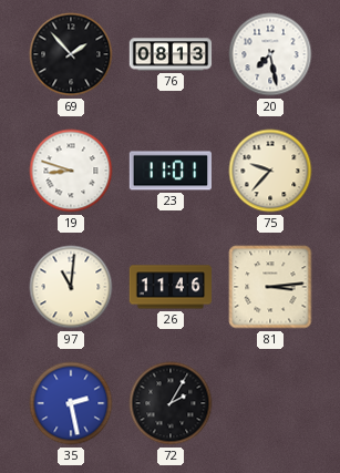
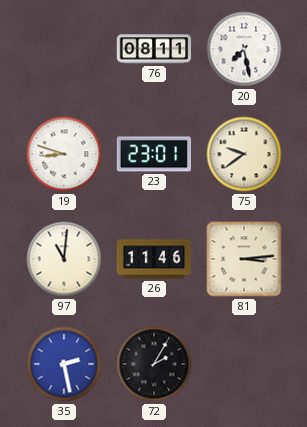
69: 1:53 -> none (71, 54)
76: 08:13 -> 08:11 (154, 49)
23: 11:01 -> 23:01 (153, 154)
75: 9:37 -> 9:39 (244, 154)
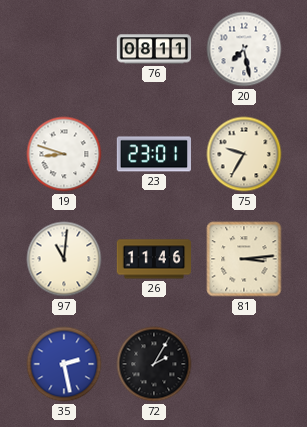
75: 9:39 -> 9:35 (244, 154)
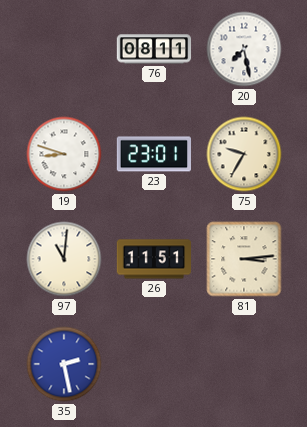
26: 11:46 -> 11:51 (154, 259)
72: 2:05 -> none (154, 364)
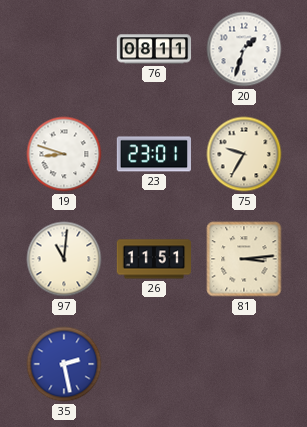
20: 7:28 -> 1:33 (244, 49)
